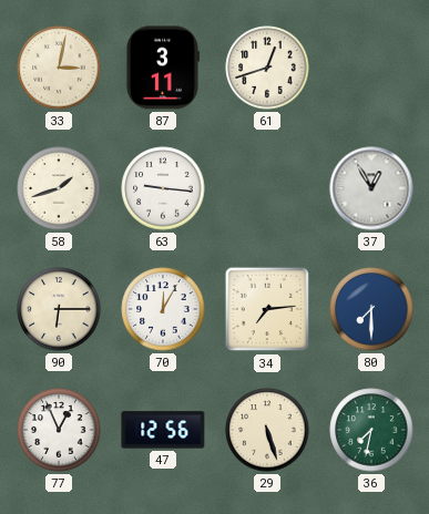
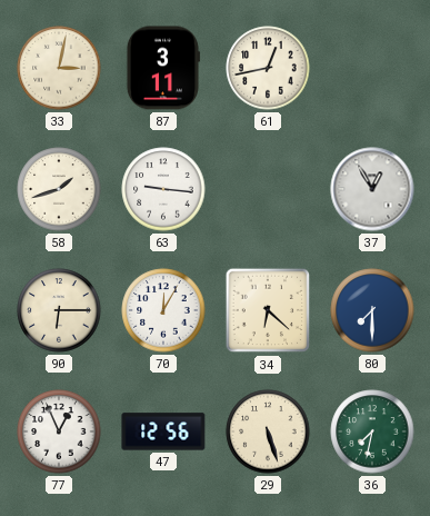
61: 12:42 -> 12:43 (268, 68)
34: 7:14 -> 6:22 (268, 310)
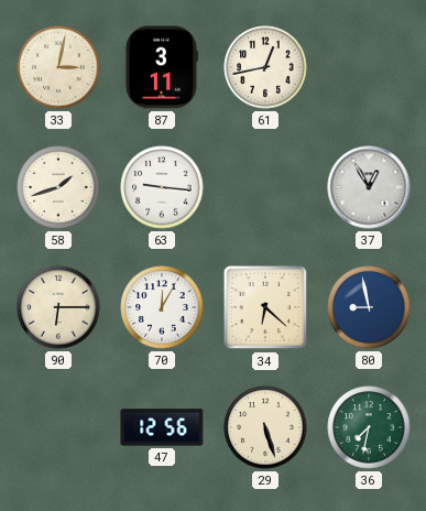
80: 7:30 -> 8:58 (369, 307)
77: 12:56 -> none (59, 431)
